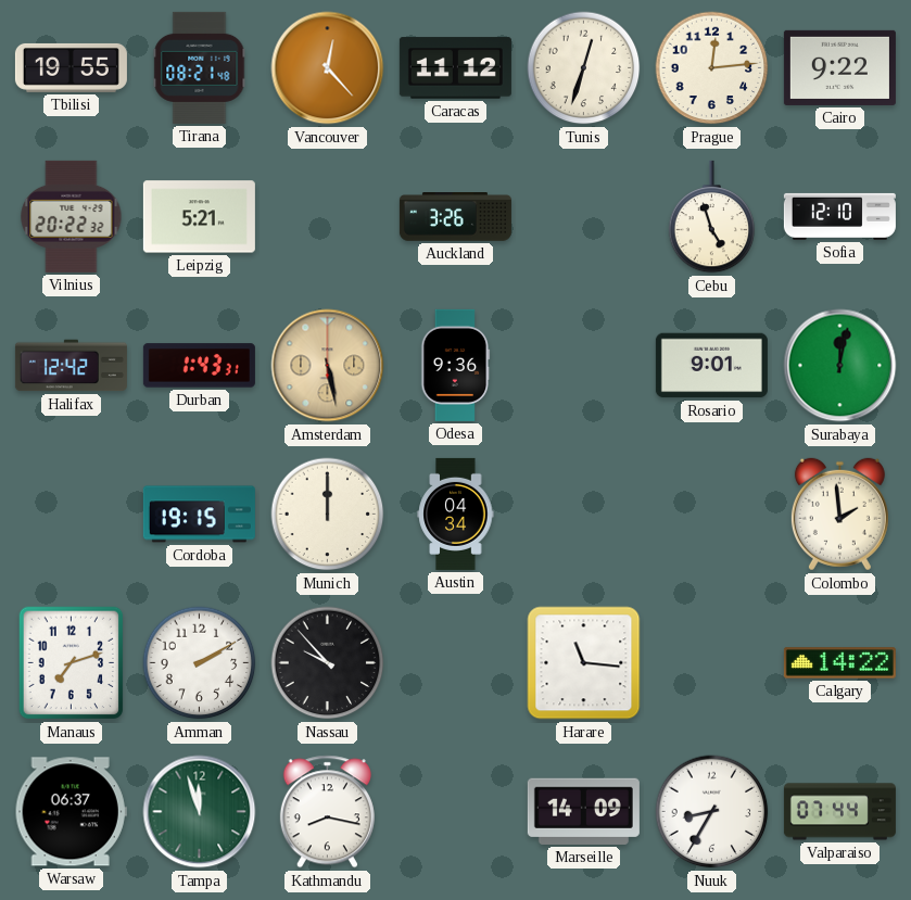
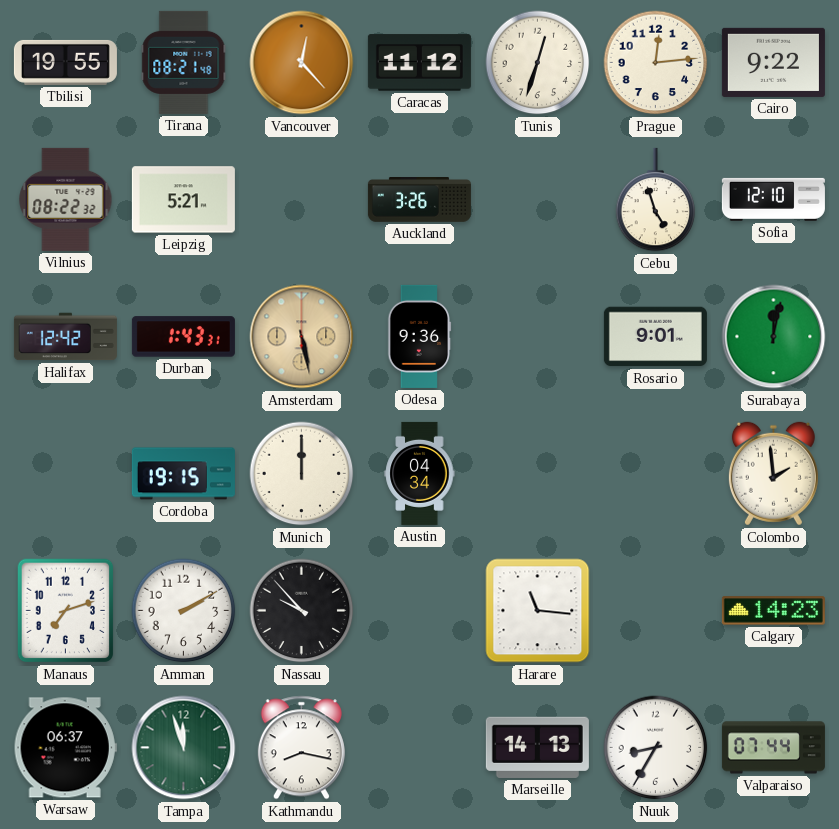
Vilnius: 20:22 -> 08:22 (66, 199)
Calgary: 14:22 -> 14:23 (773, 611)
Marseille: 14:09 -> 14:13 (537, 747)
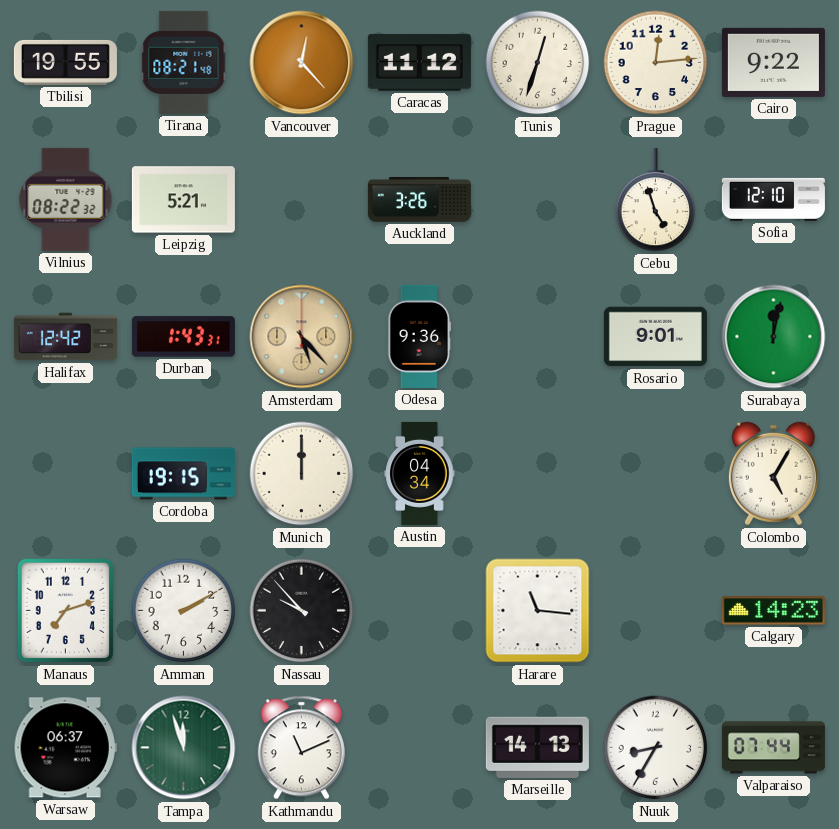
Amsterdam: 5:28 -> 5:23 (302, 337)
Colombo: 1:59 -> 5:05 (773, 474)
Kathmandu: 8:17 -> 11:11 (301, 748)
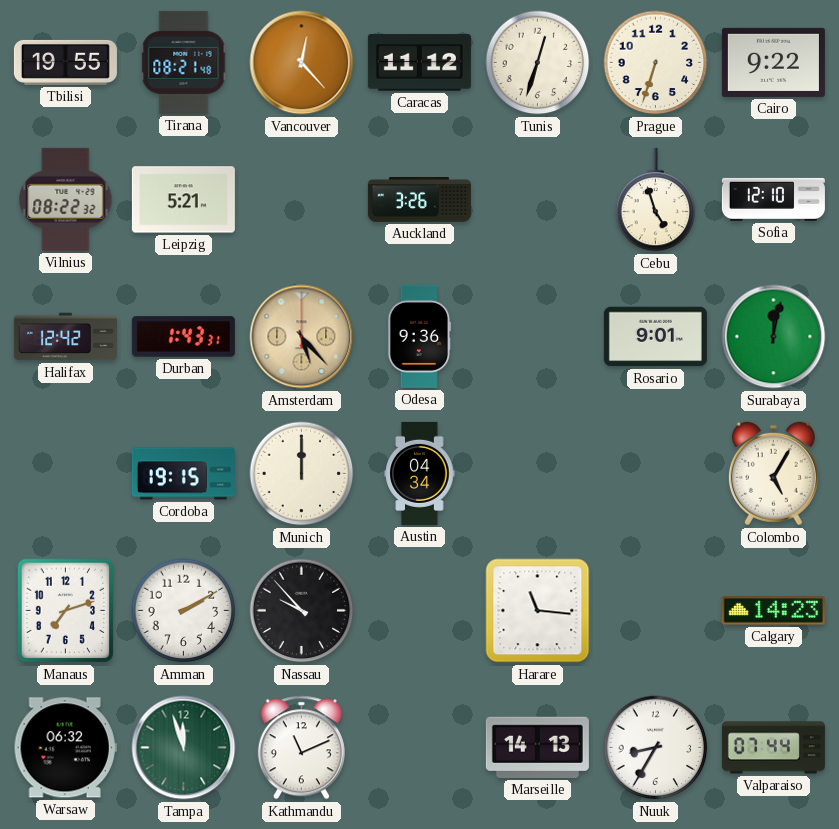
Prague: 12:14 -> 6:33 (656, 63)
Warsaw: 06:37 -> 06:32 (65, 748)
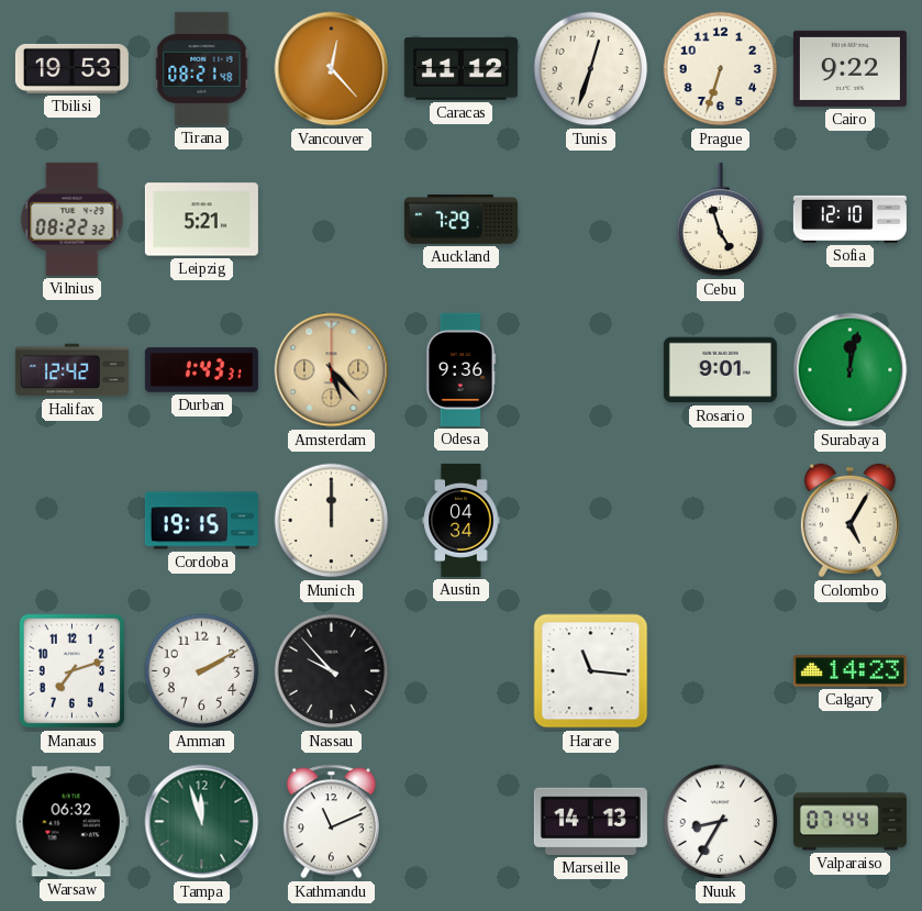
Tbilisi: 19:55 -> 19:53 (71, 68)
Auckland: 3:26 -> 7:29 (460, 220)
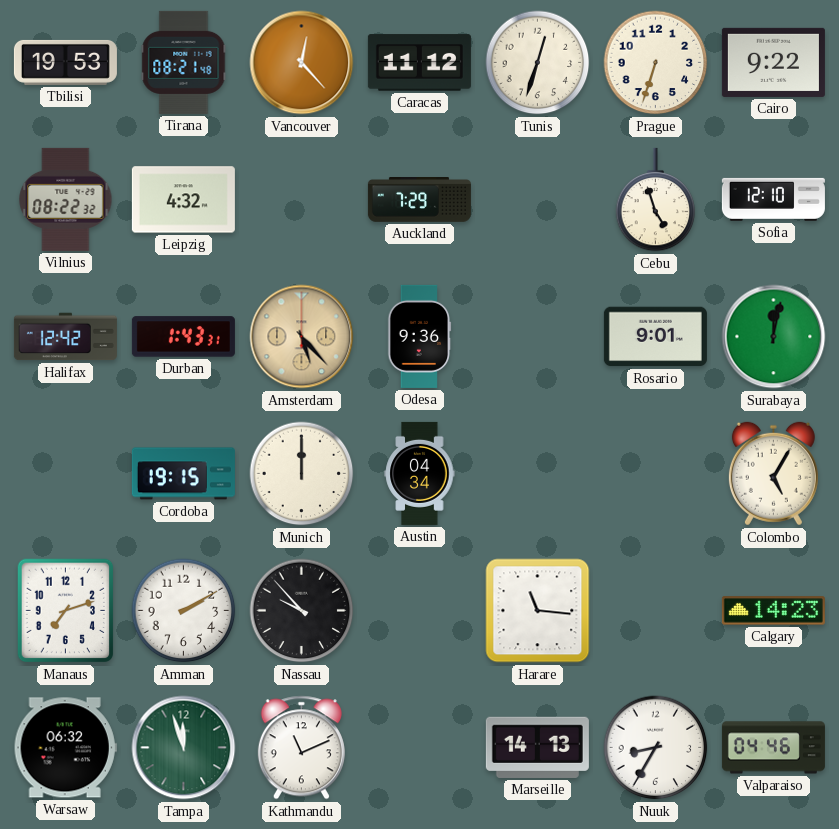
Leipzig: 5:21 -> 4:32 (183, 200)
Valparaiso: 07:44 -> 04:46 (773, 748)
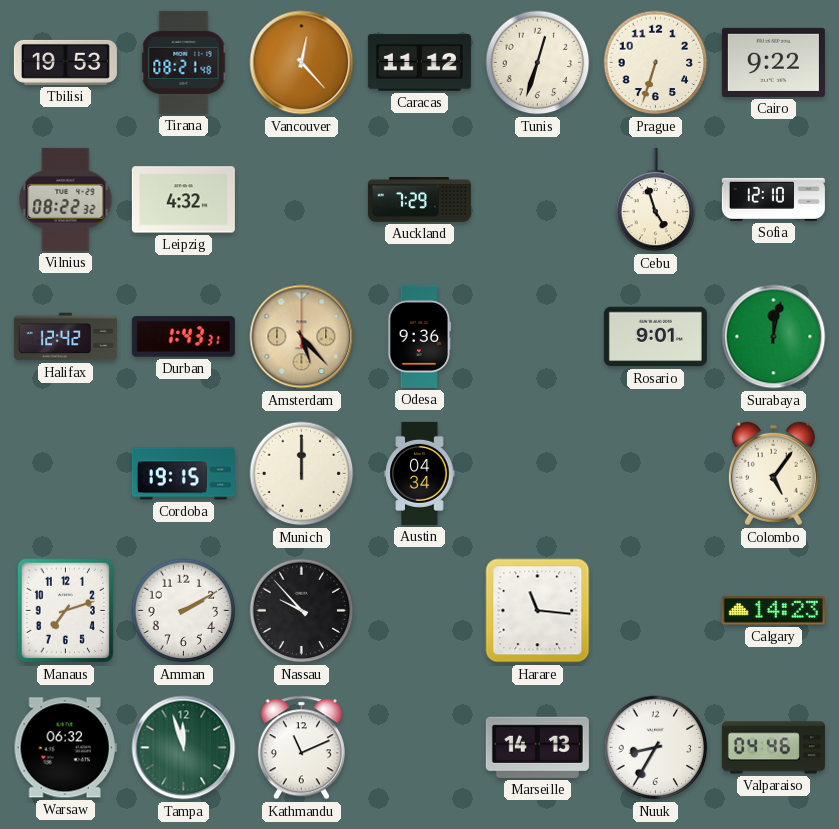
Colombo: 5:05 -> 5:06 (773, 474)
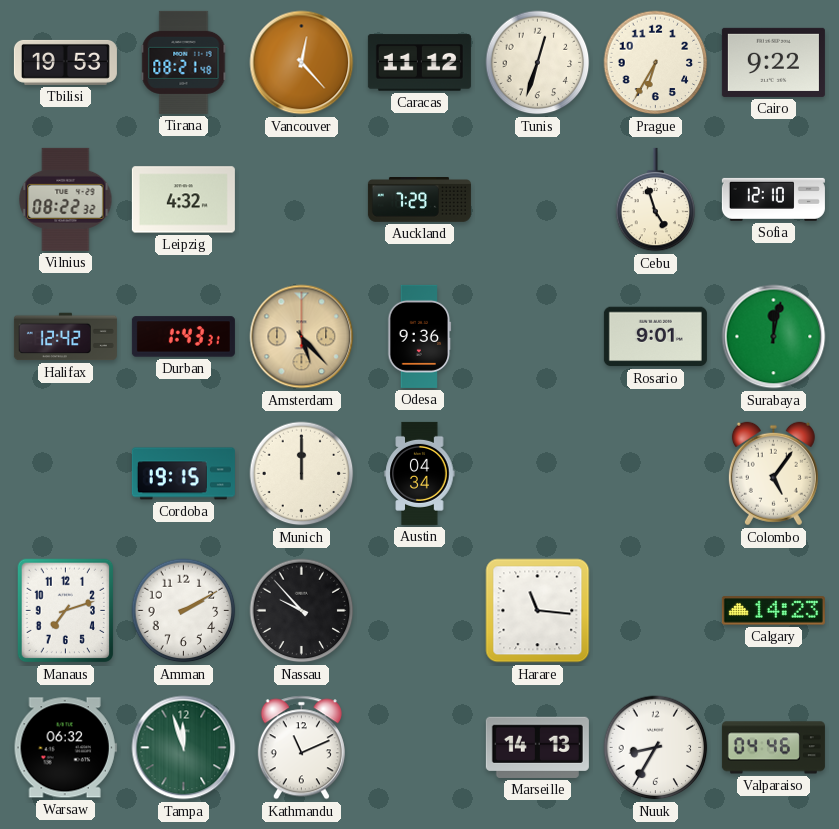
Prague: 6:33 -> 6:35 (656, 63)
